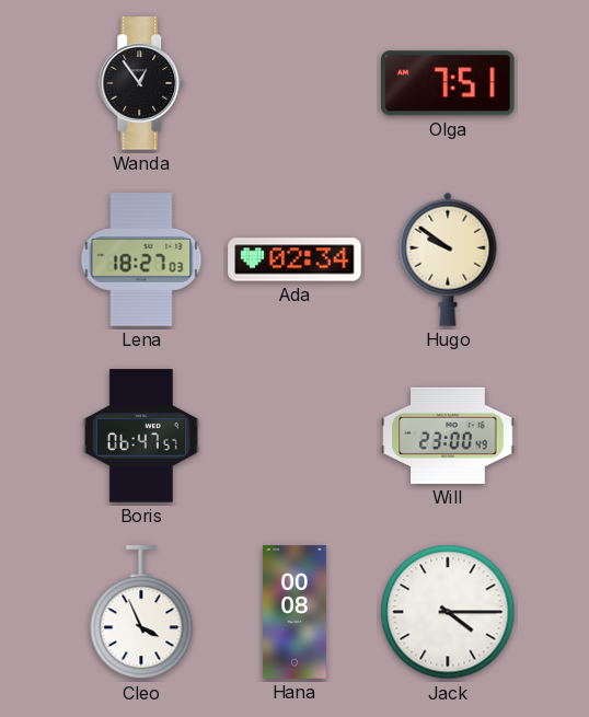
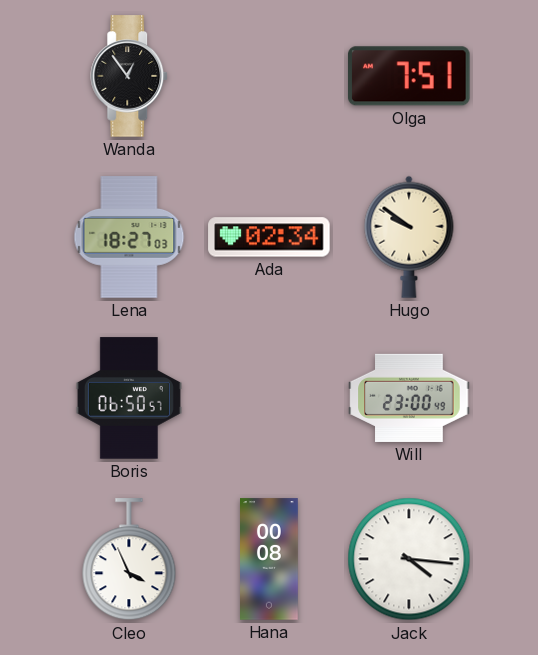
Boris: 06:47 -> 06:50 (129, 398)
Jack: 4:15 -> 4:16 (409, 559)
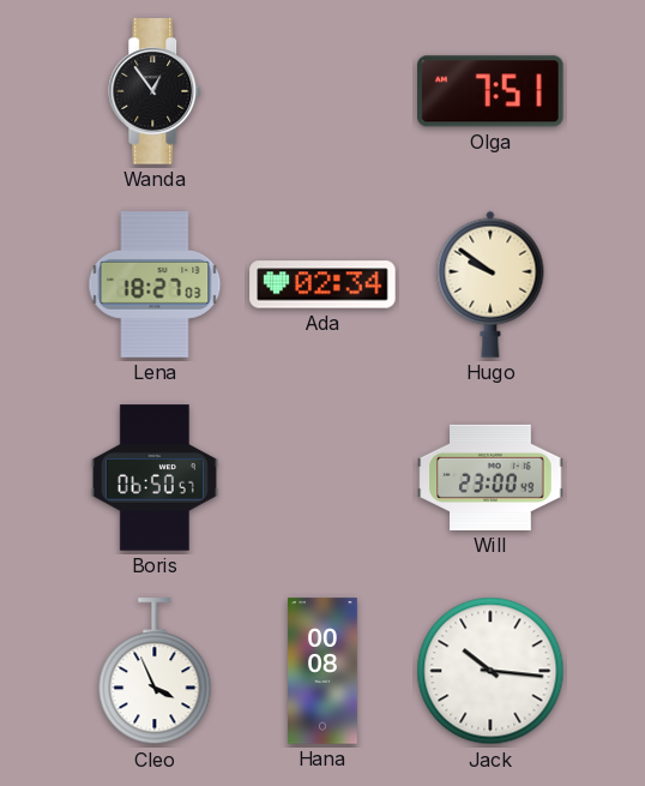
Jack: 4:16 -> 10:16 (490, 671)
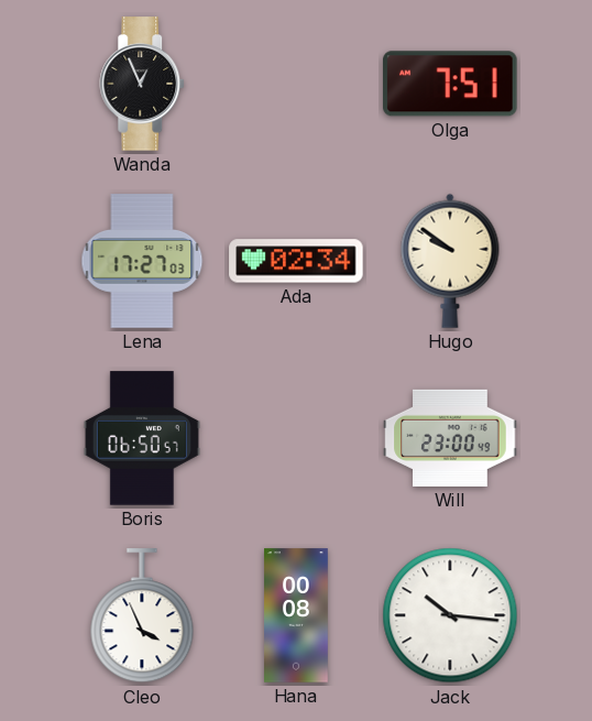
Wanda: 12:54 -> 12:56 (143, 84)
Lena: 18:27 -> 17:27 (142, 261)
